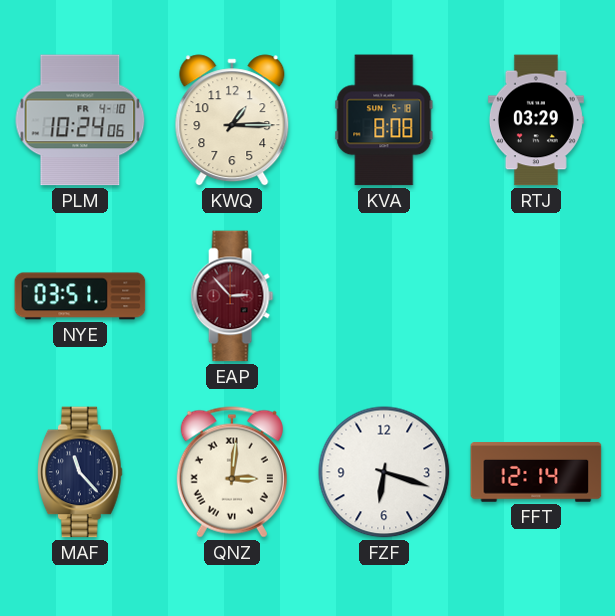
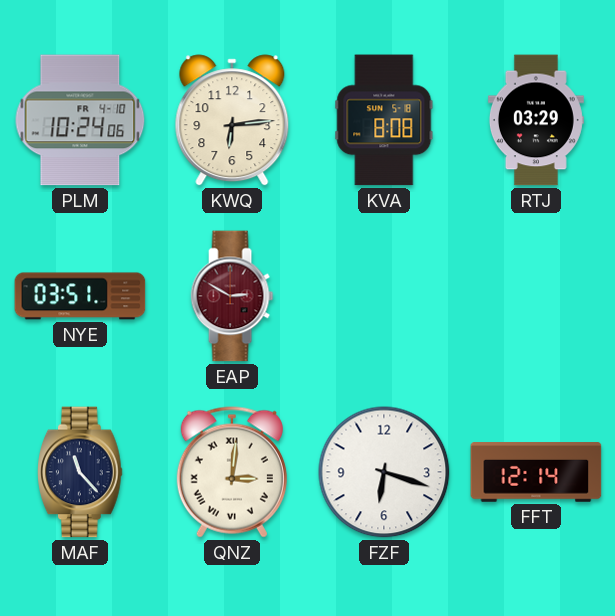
KWQ: 1:15 -> 6:14 (232, 120)
EAP: 2:53 -> 2:50 (232, 296)
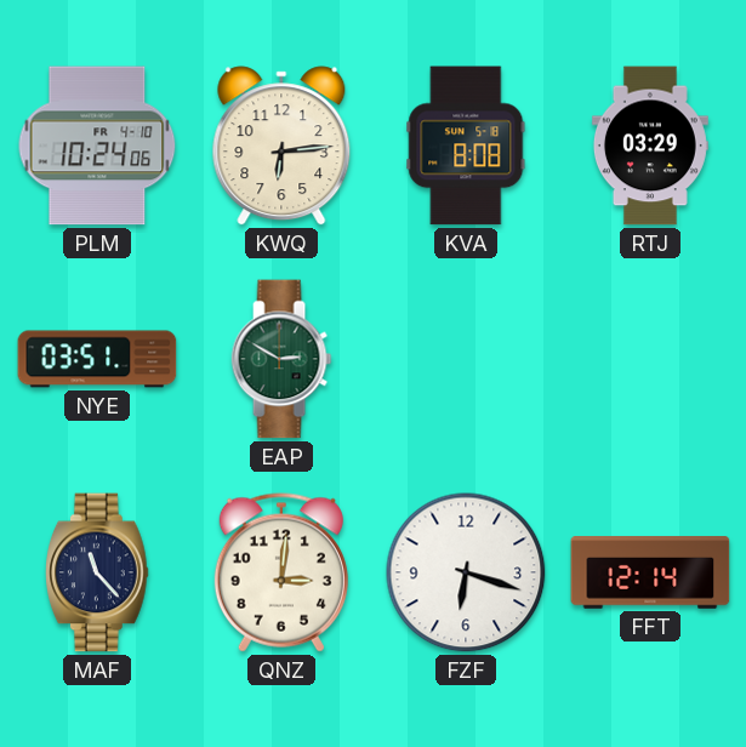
EAP dial: burgundy -> green (281, 359)
QNZ numerals: Roman -> Arabic (281, 572)
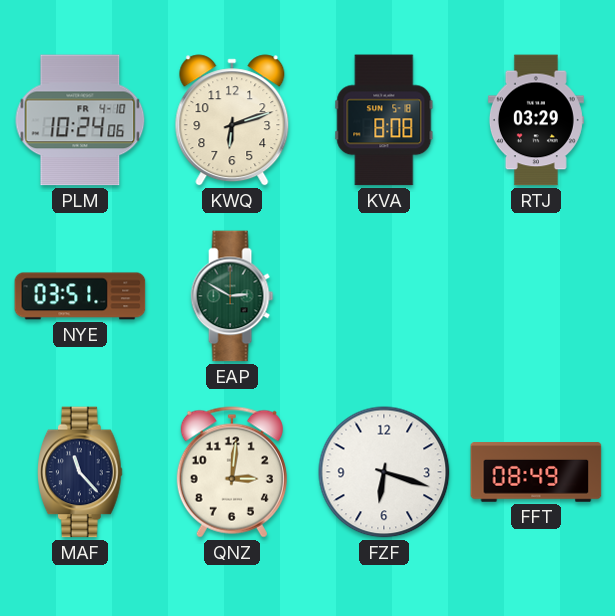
KWQ: 6:14 -> 6:12 (232, 120)
FFT: 12:14 -> 08:49 (536, 472)
